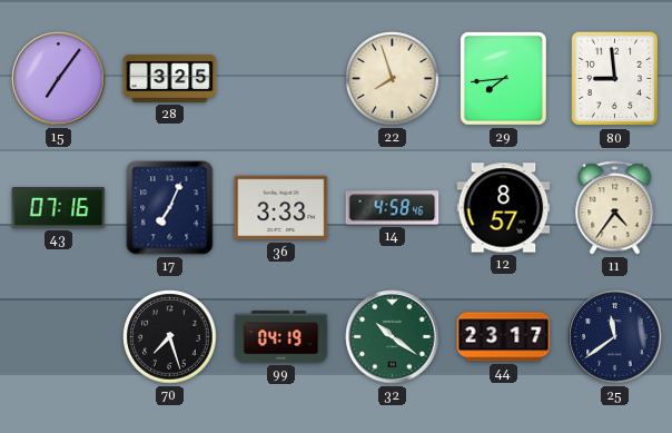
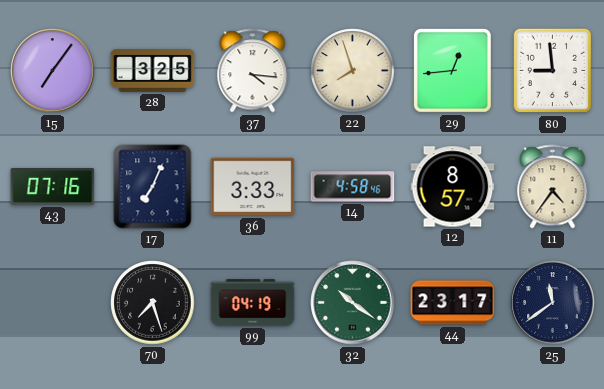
37: none -> 4:16 (253, 71)
29: 7:44 -> 12:44 (452, 71)
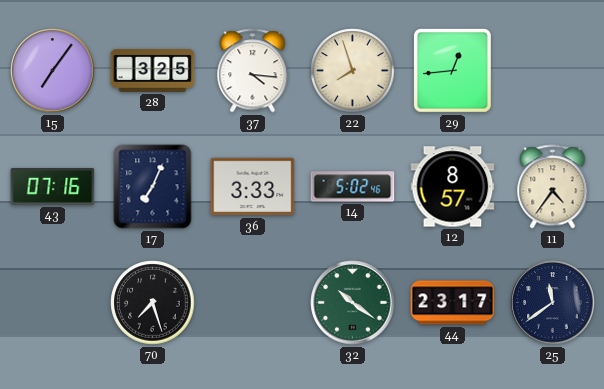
80: 8:59 -> none (552, 71)
14: 4:58 -> 5:02 (353, 187)
99: 04:19 -> none (253, 303)
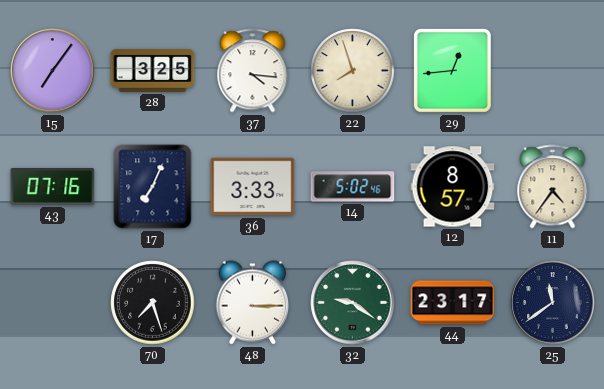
48: none -> 3:15 (253, 303)
32: 10:21 -> 9:21 (353, 303)
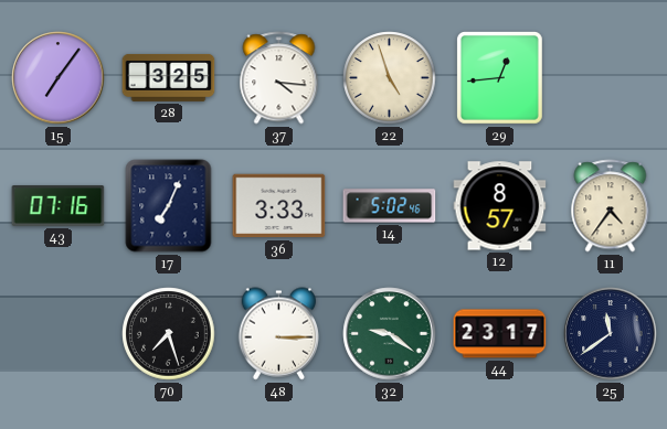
22: 7:57 -> 4:57 (390, 78)
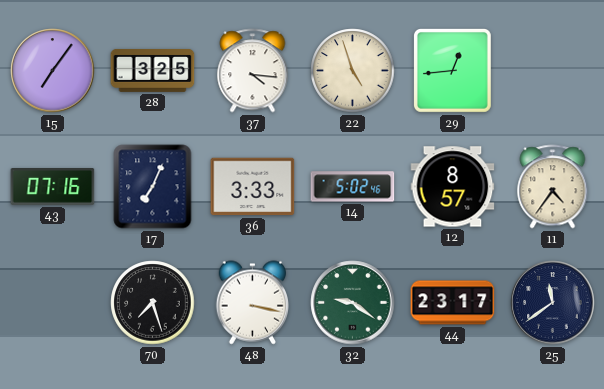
48: 3:15 -> 3:17 (253, 303)
